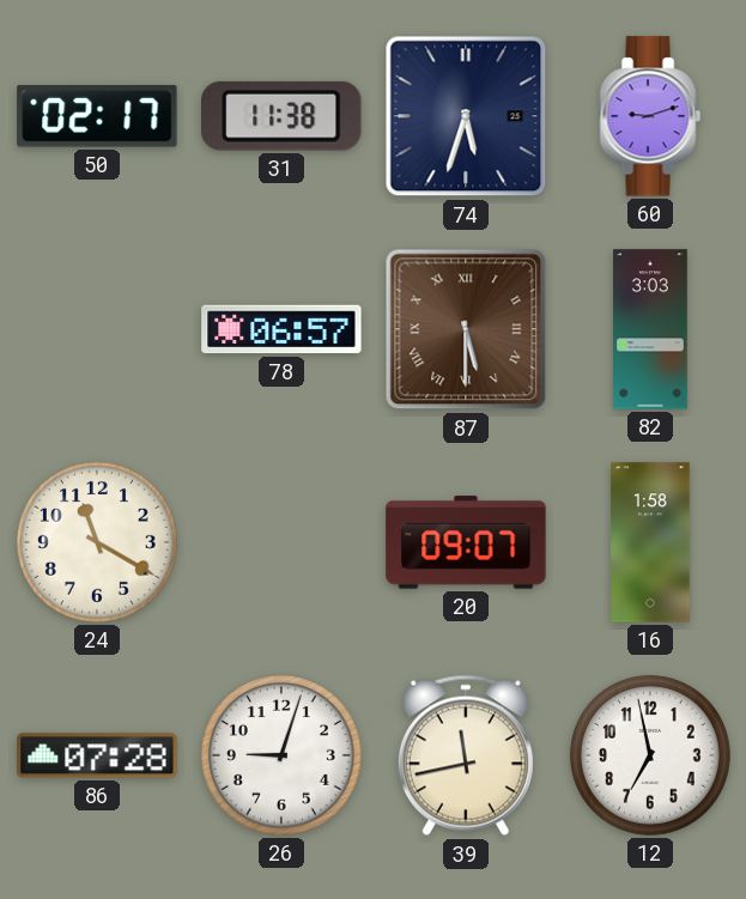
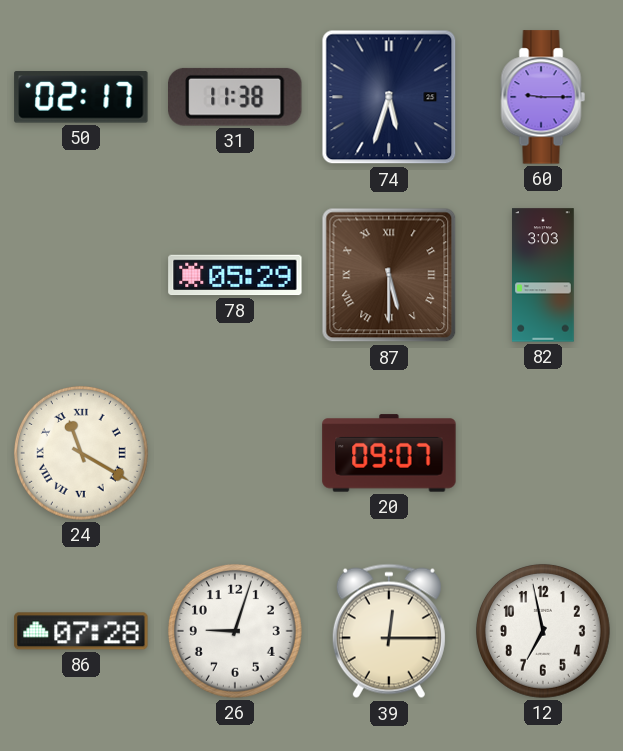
60: 9:12 -> 9:15 (543, 97)
78: 06:57 -> 05:29 (235, 275)
24 numerals: Arabic -> Roman (81, 453)
16: 1:58 -> none (650, 542)
39: 11:43 -> 12:15 (389, 631)
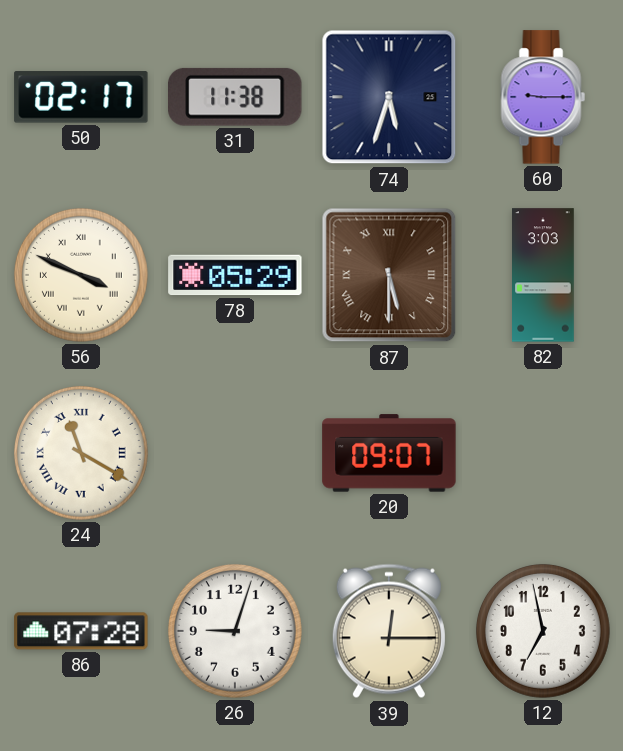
56: none -> 3:49 (81, 275)
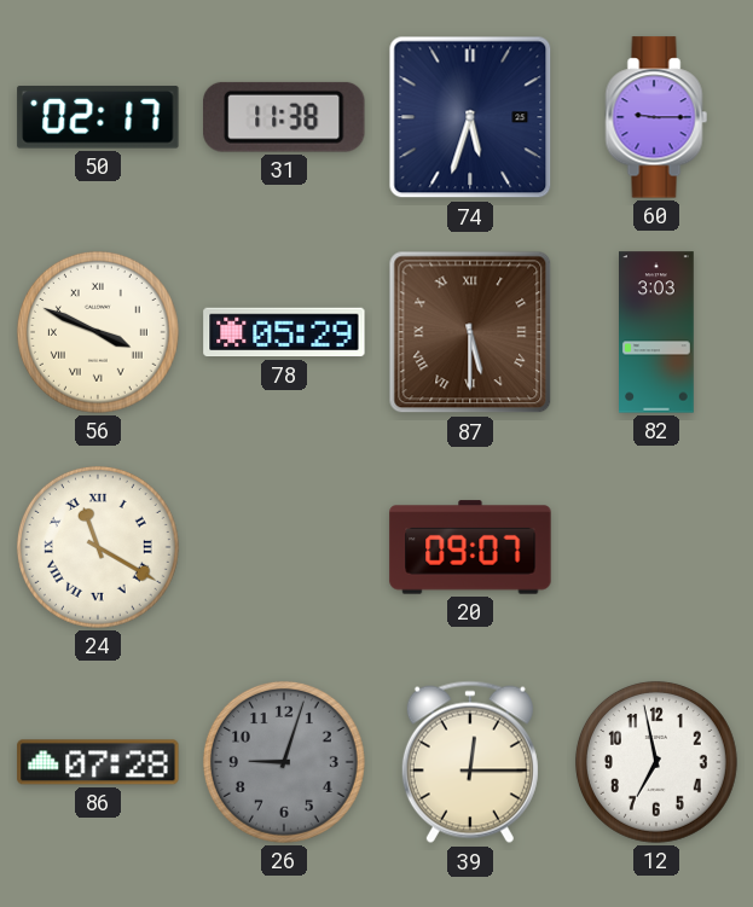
26 dial: white -> grey (284, 762)
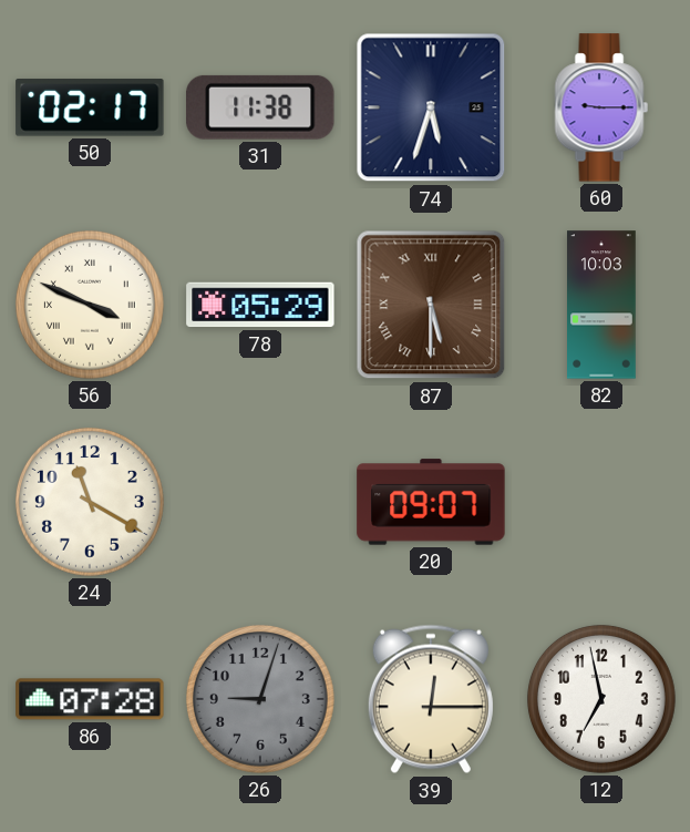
82: 3:03 -> 10:03 (603, 305)
24 numerals: Roman -> Arabic (90, 502)
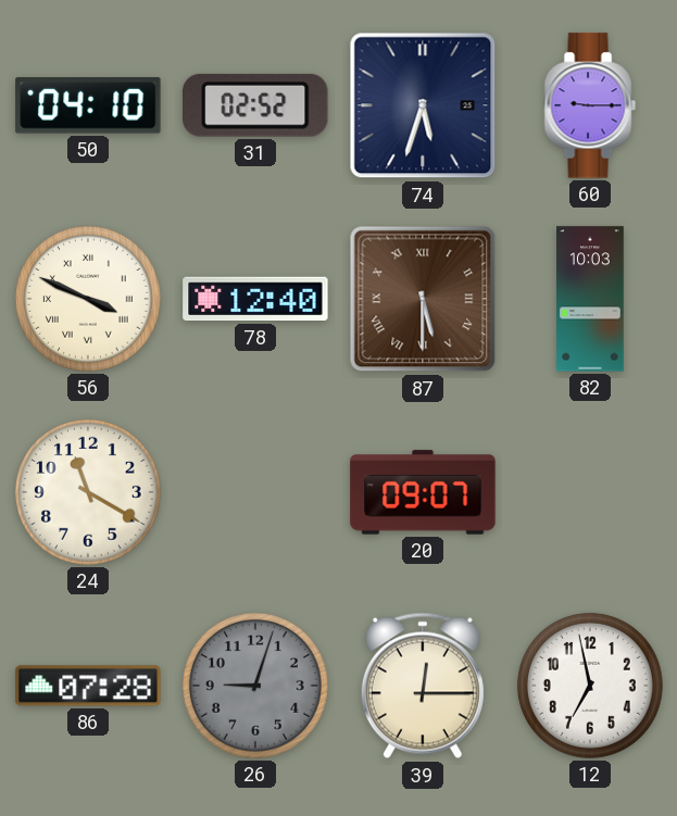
50: 02:17 -> 04:10 (88, 105)
31: 11:38 -> 02:52 (256, 105)
78: 05:29 -> 12:40 (255, 299)
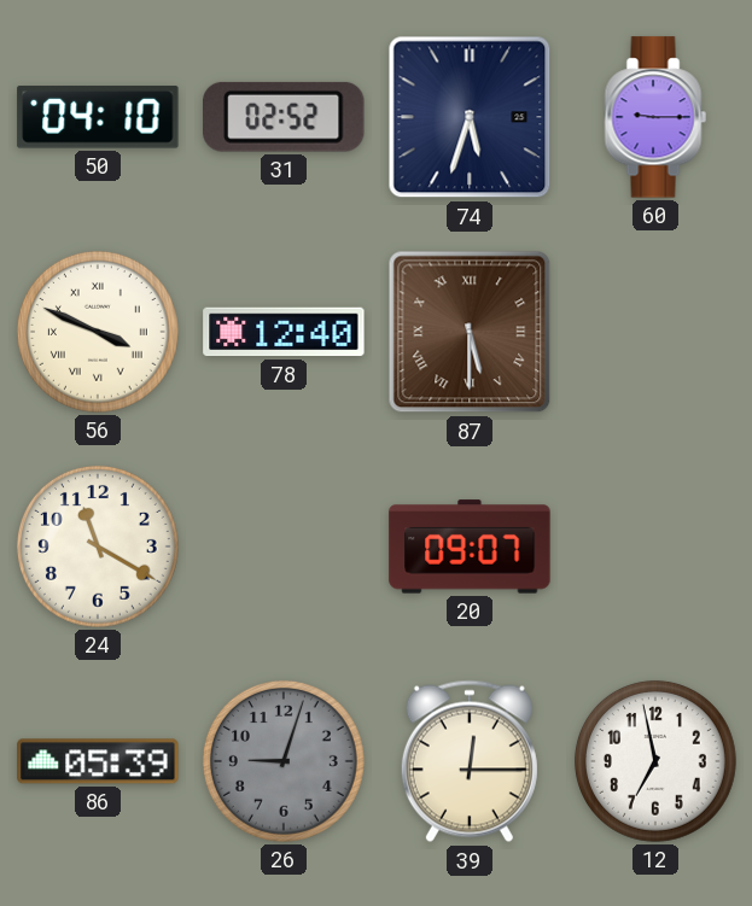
82: 10:03 -> none (591, 299)
86: 07:28 -> 05:39 (98, 761)
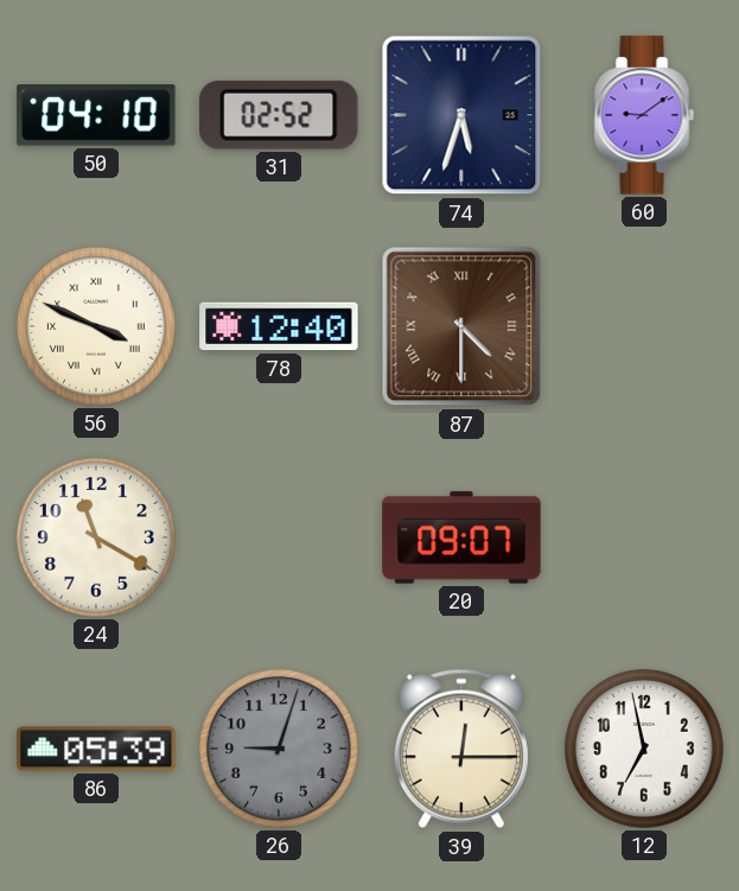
60: 9:15 -> 9:09 (644, 115)
87: 5:30 -> 4:30 (461, 326)
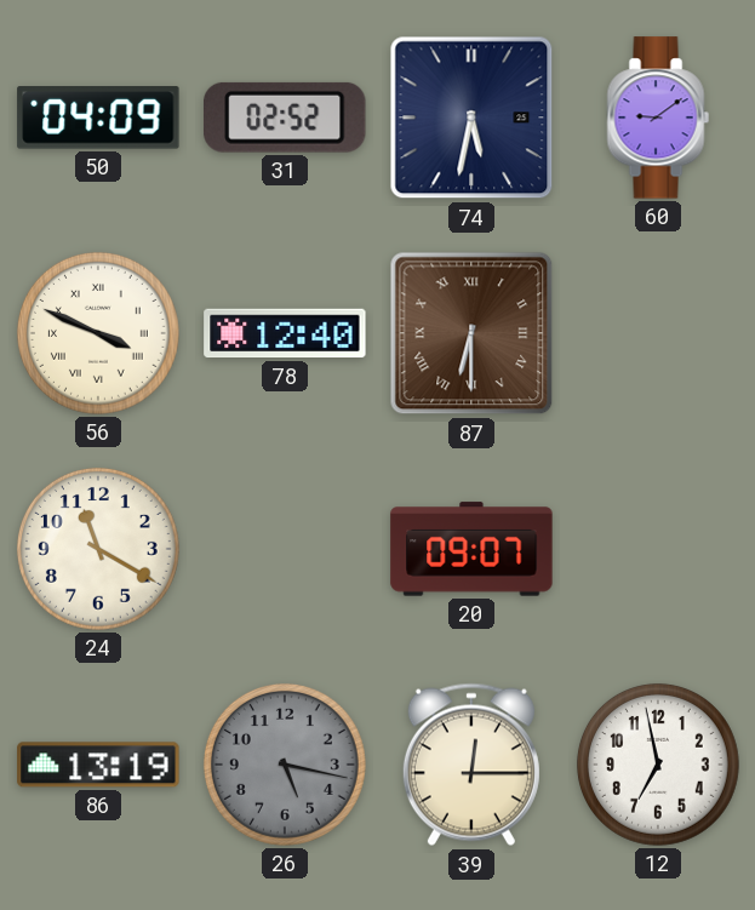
50: 04:10 -> 04:09 (98, 118)
74: 5:33 -> 5:32 (471, 118)
87: 4:30 -> 6:30 (471, 333)
86: 05:39 -> 13:19 (98, 765)
26: 9:03 -> 5:17 (285, 765)
